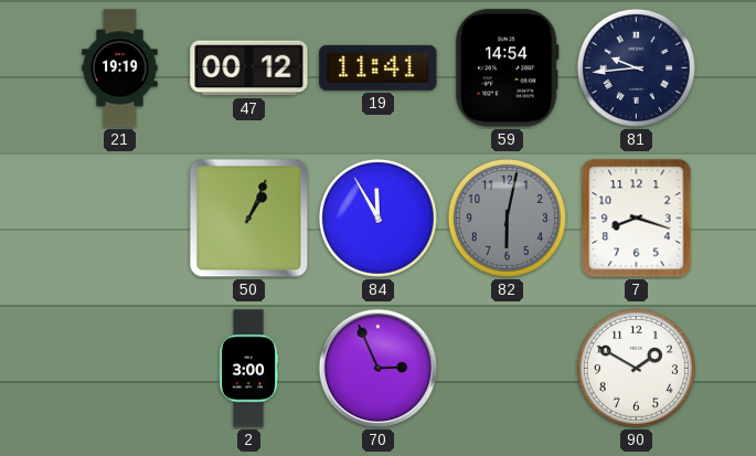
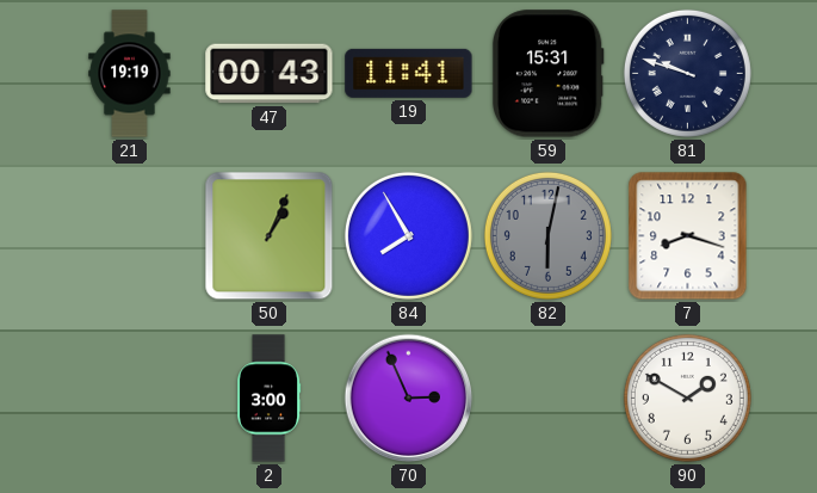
47: 00:12 -> 00:43 (270, 74)
59: 14:54 -> 15:31 (547, 74)
81: 9:44 -> 9:48 (687, 73)
84: 11:55 -> 7:55 (408, 235)
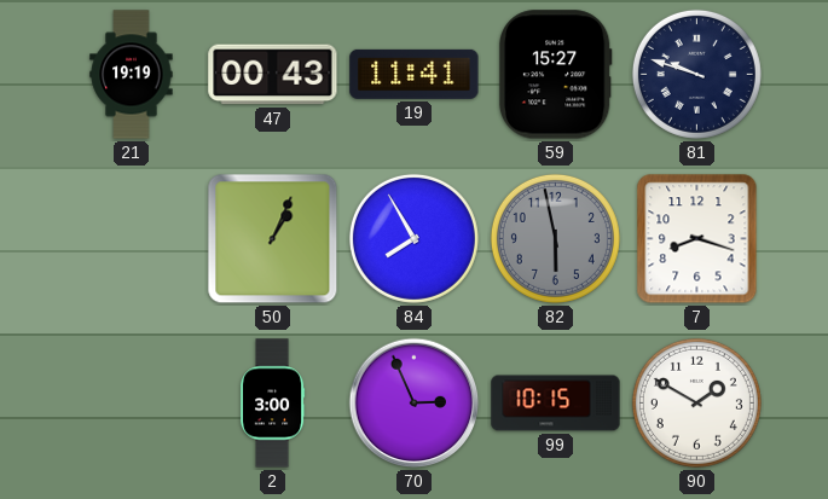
59: 15:31 -> 15:27 (555, 75)
82: 6:02 -> 5:58 (555, 238)
99: none -> 10:15 (556, 404)
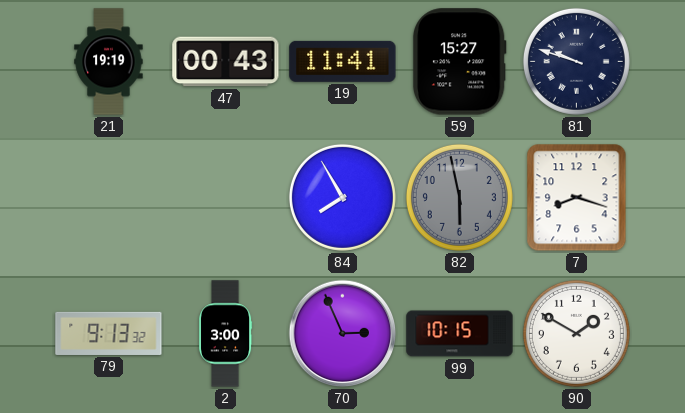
50: 1:04 -> none (273, 239)
79: none -> 9:13 (109, 333)
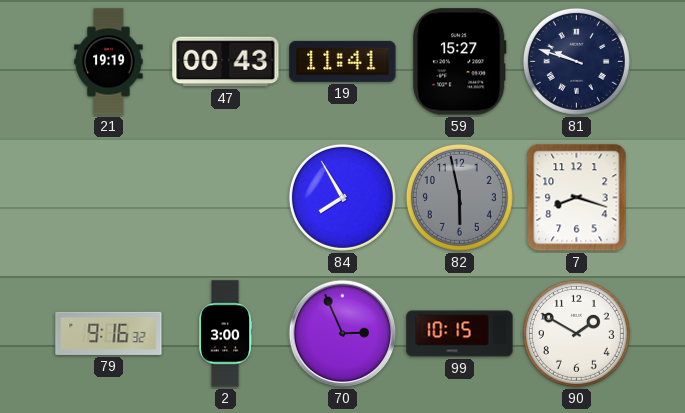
79: 9:13 -> 9:16 (109, 333)
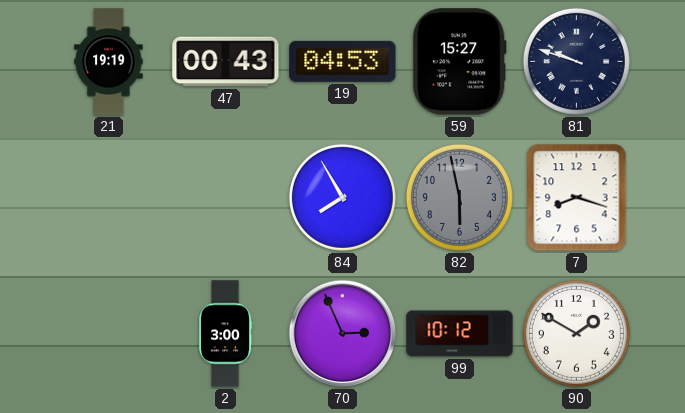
19: 11:41 -> 04:53 (343, 61)
79: 9:16 -> none (109, 333)
99: 10:15 -> 10:12 (460, 334)
